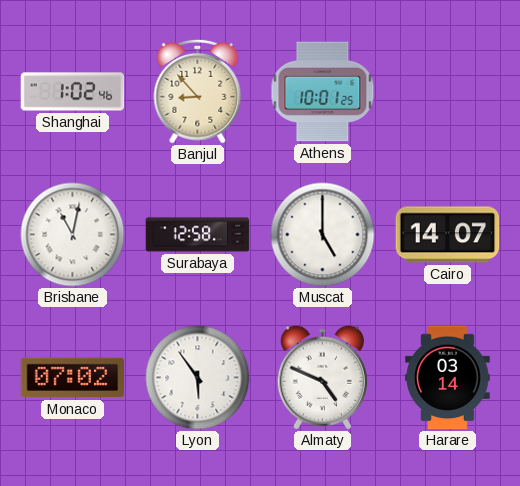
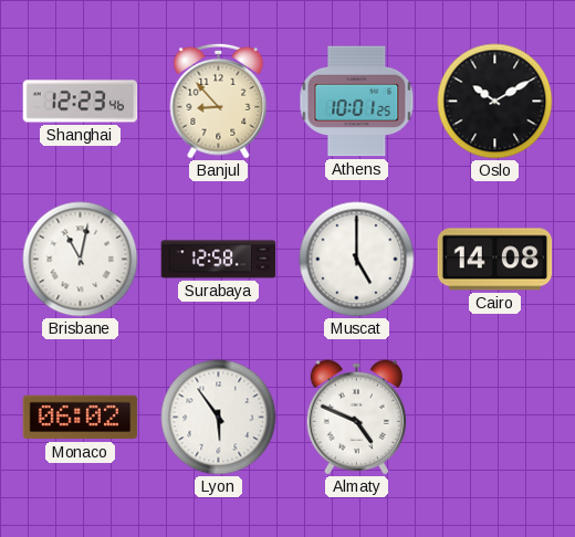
Shanghai: 1:02 -> 12:23 (81, 102)
Oslo: none -> 10:10 (495, 102)
Cairo: 14:07 -> 14:08 (495, 260)
Monaco: 07:02 -> 06:02 (81, 418)
Harare: 03:14 -> none (448, 378)
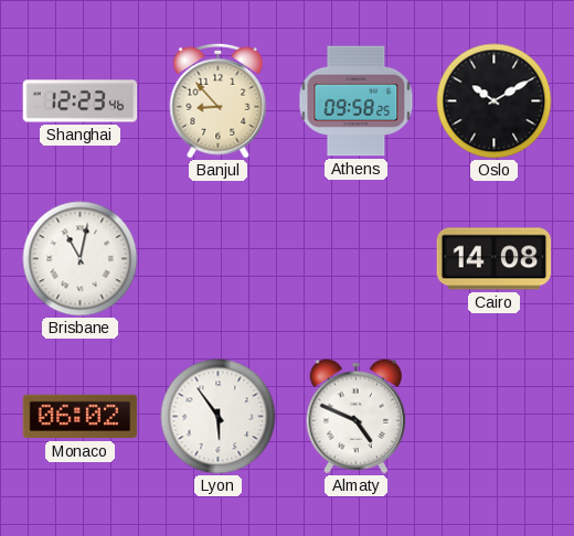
Athens: 10:01 -> 09:58 (357, 101)
Surabaya: 12:58 -> none (219, 260)
Muscat: 5:00 -> none (357, 260)
